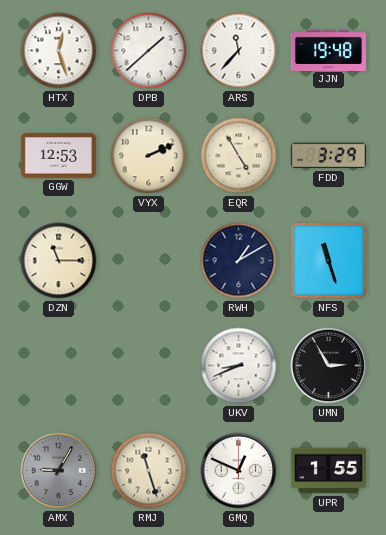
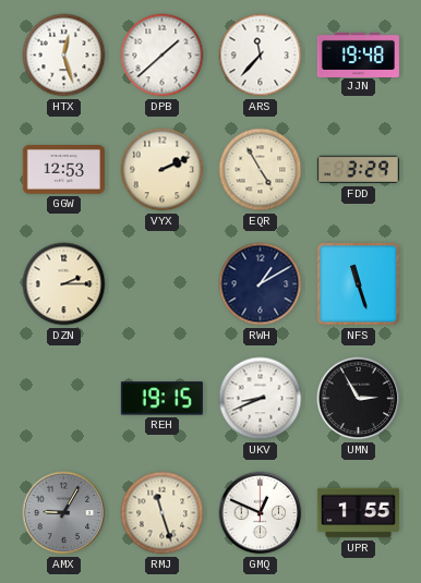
DZN: 11:15 -> 2:15 (64, 284)
REH: none -> 19:15 (161, 399)
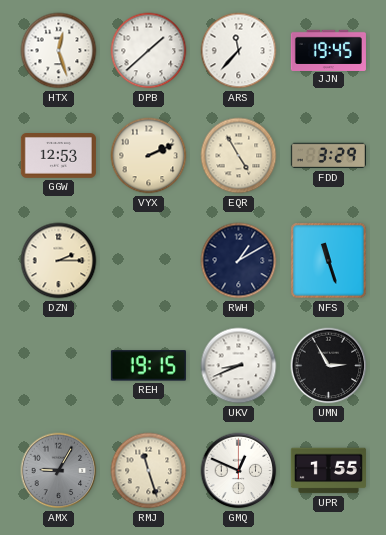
JJN: 19:48 -> 19:45 (328, 50)
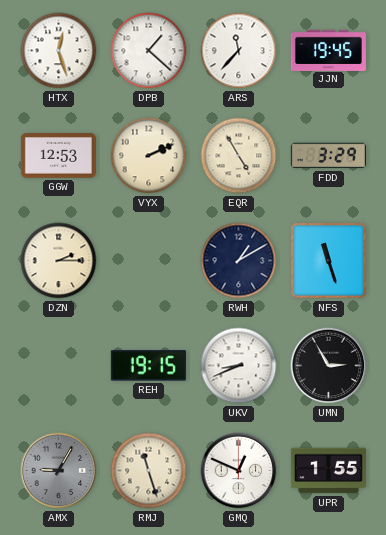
DPB: 1:38 -> 1:22 (149, 51)
